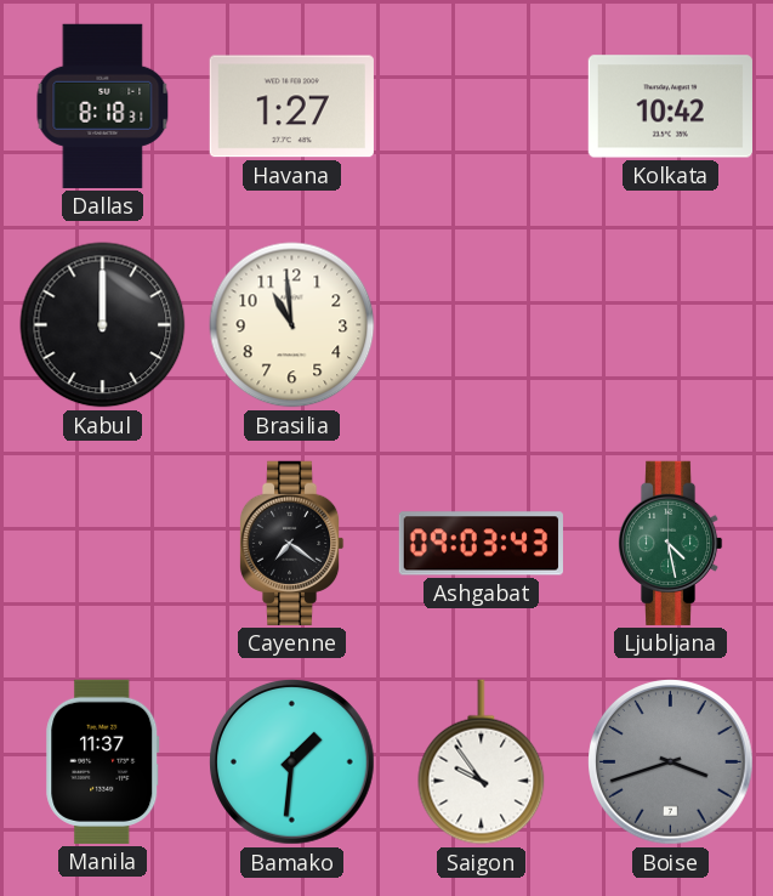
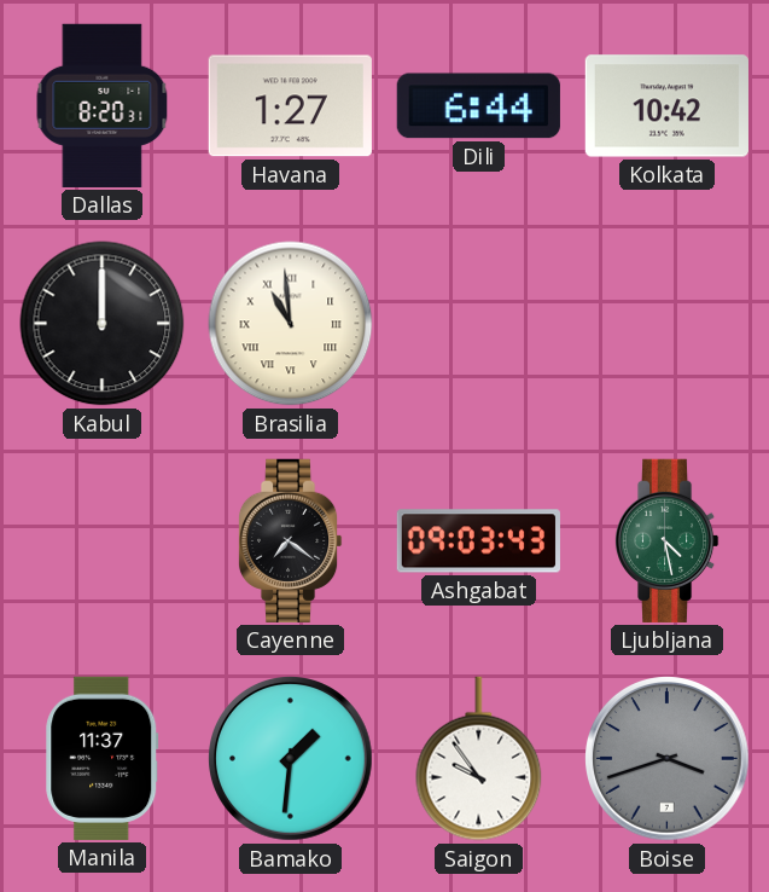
Dallas: 8:18 -> 8:20 (103, 105)
Dili: none -> 6:44 (478, 106)
Brasilia numerals: Arabic -> Roman (291, 324)
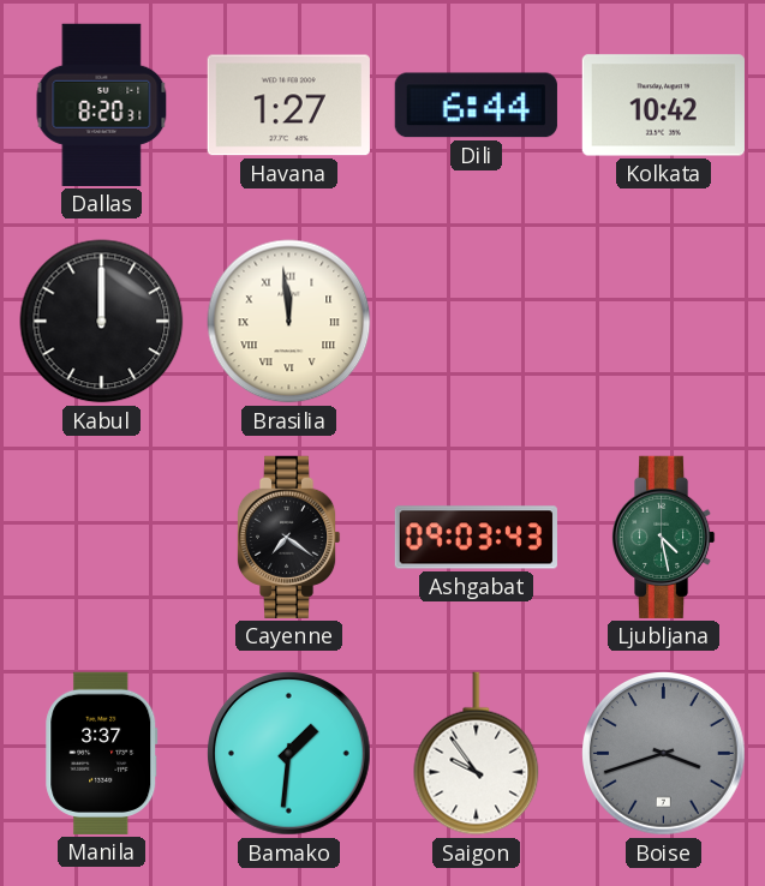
Brasilia: 10:59 -> 11:59 (289, 322)
Manila: 11:37 -> 3:37 (102, 753)
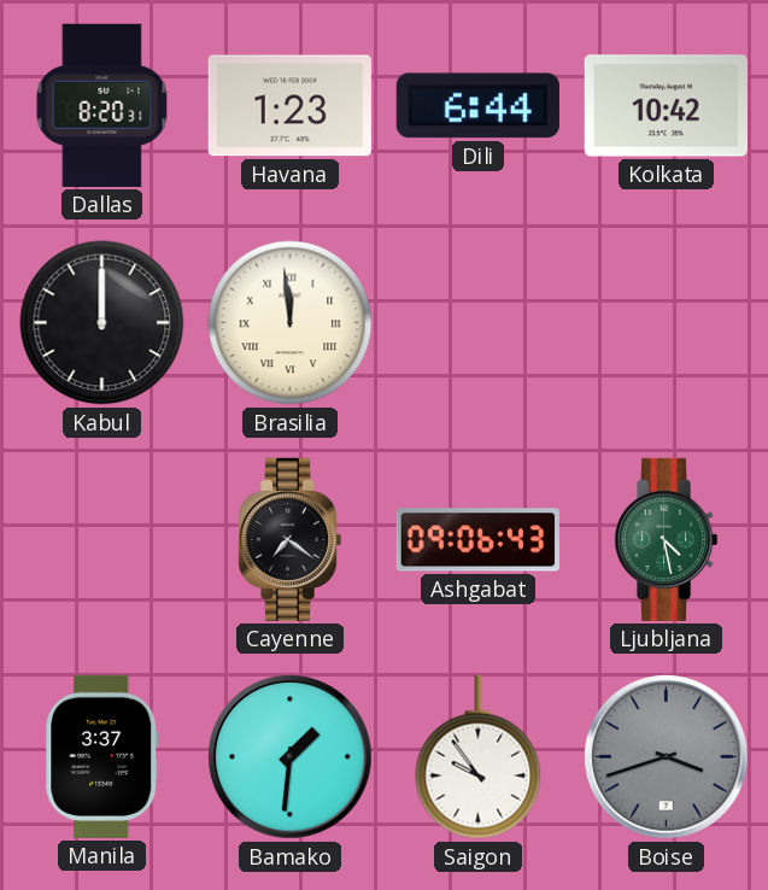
Havana: 1:27 -> 1:23 (289, 106)
Ashgabat: 09:03 -> 09:06 (477, 540)
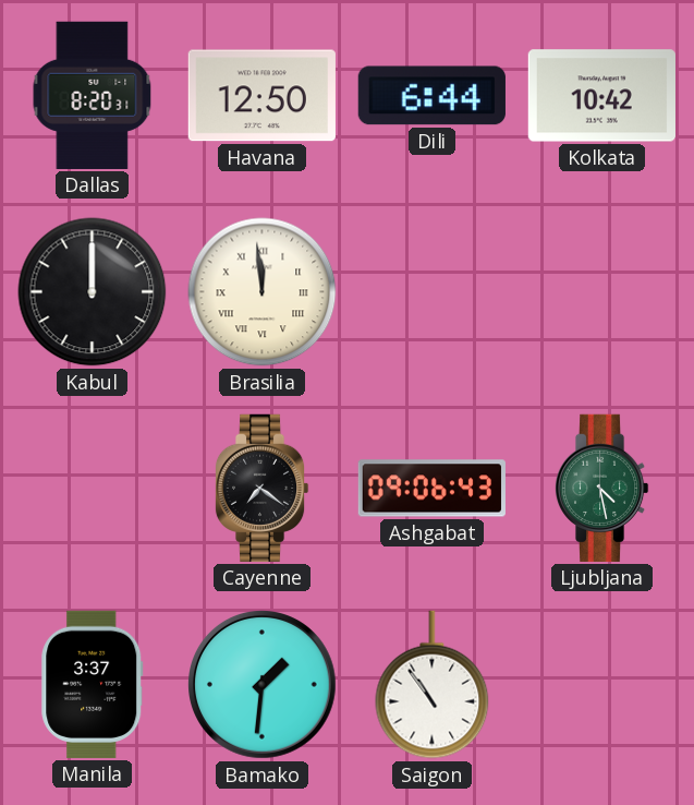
Havana: 1:23 -> 12:50 (261, 96)
Saigon: 9:54 -> 10:54 (433, 685)
Boise: 3:42 -> none (667, 757)
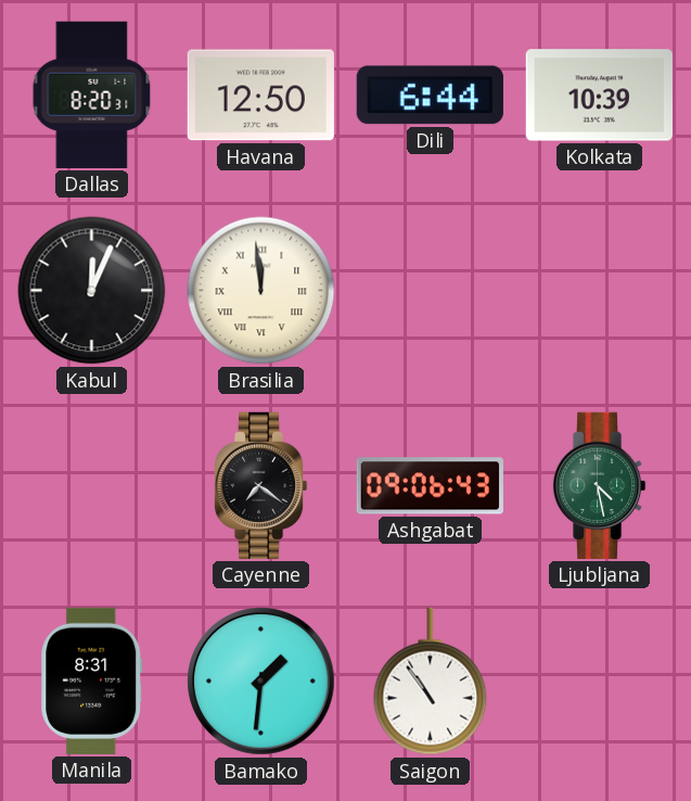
Kolkata: 10:42 -> 10:39 (599, 96)
Kabul: 12:00 -> 12:04 (92, 291)
Manila: 3:37 -> 8:31 (92, 681)
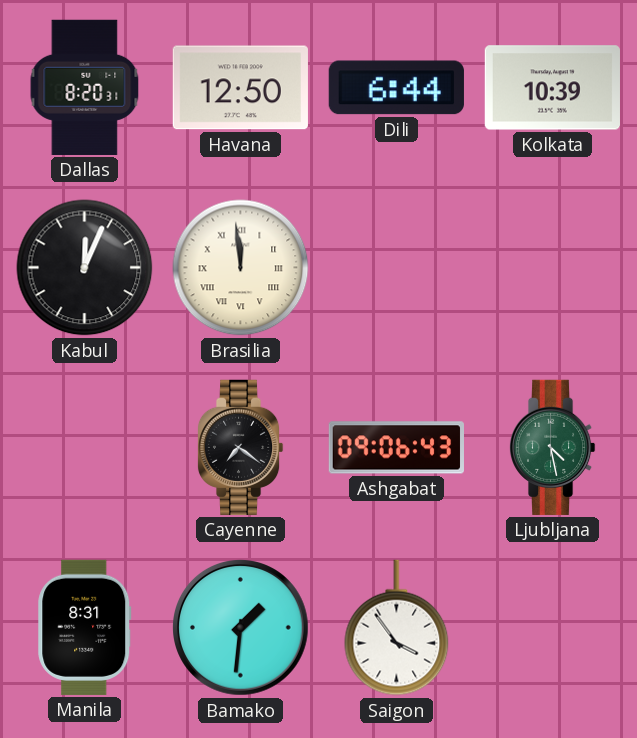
Saigon: 10:54 -> 3:54 (397, 628)
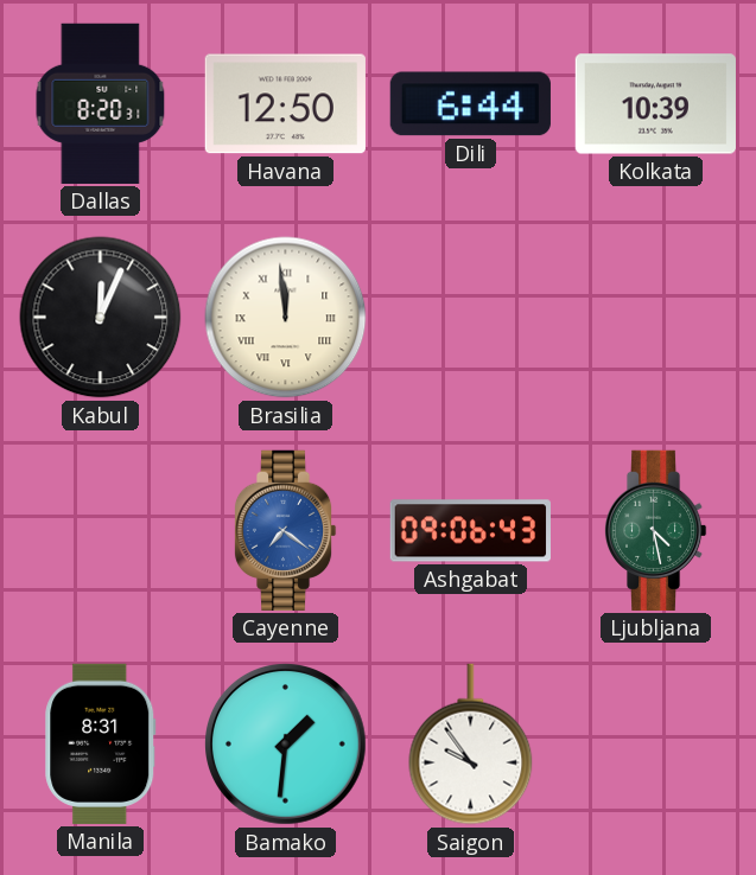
Cayenne dial: black -> blue (285, 530)
Saigon: 3:54 -> 9:54 (471, 745)
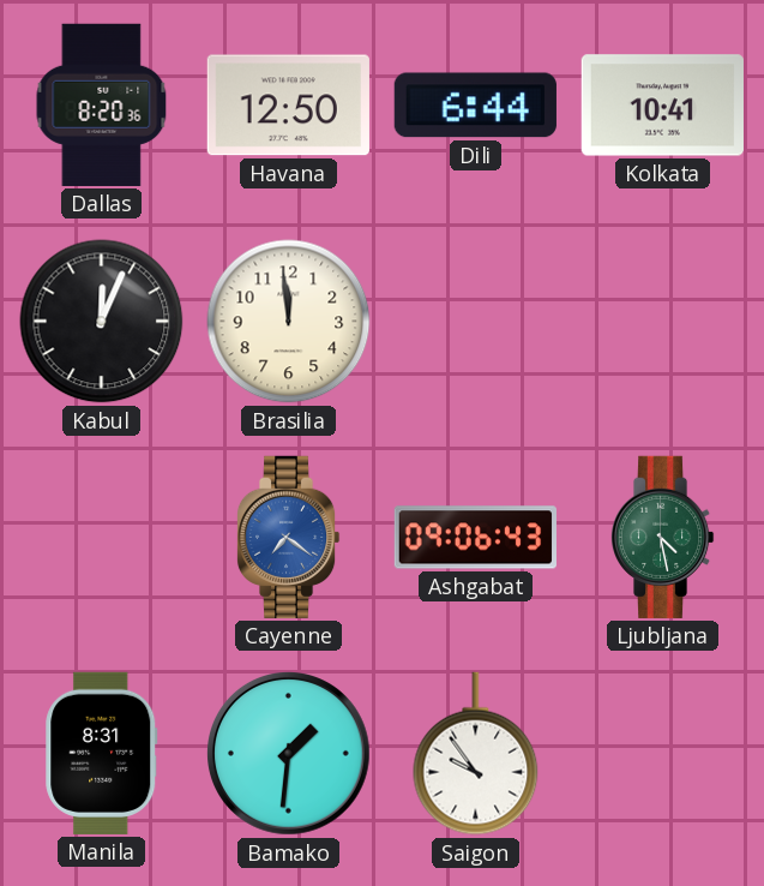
Dallas: 8:20:31 -> 8:20:36 (102, 104)
Kolkata: 10:39 -> 10:41 (662, 106)
Brasilia numerals: Roman -> Arabic (289, 322)
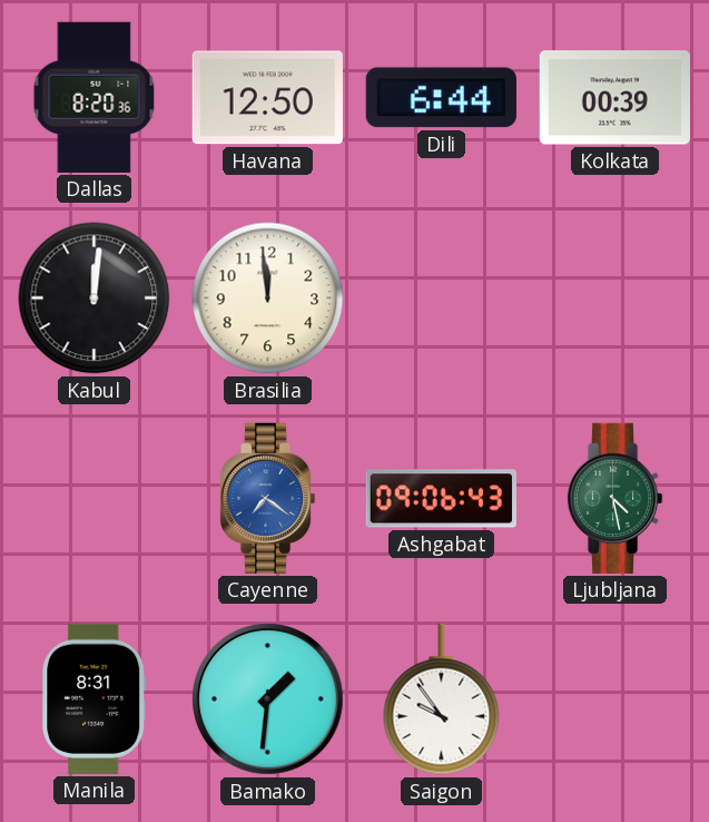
Kolkata: 10:41 -> 00:39 (614, 98)
Kabul: 12:04 -> 12:01 (95, 299)
